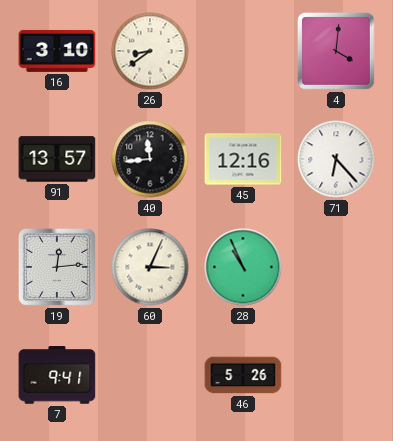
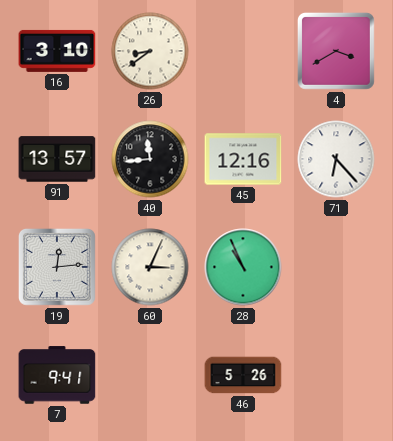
4: 4:01 -> 3:40 (336, 51)
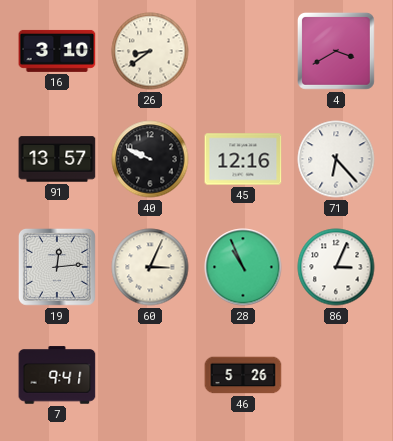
40: 11:44 -> 9:49 (150, 159)
86: none -> 3:04 (336, 267)
